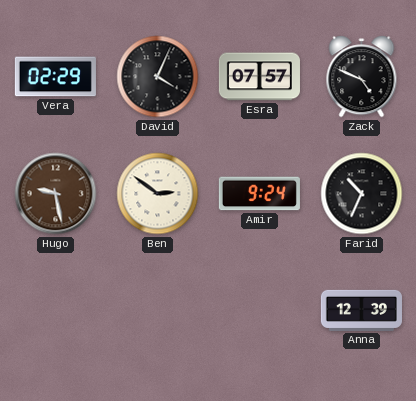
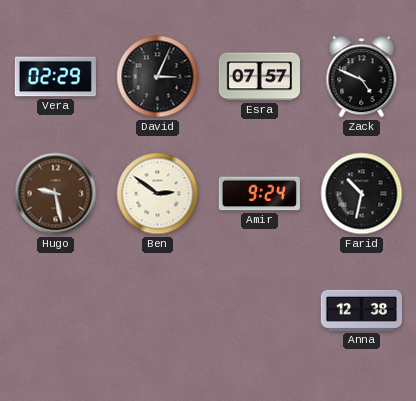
David: 4:04 -> 3:04 (158, 77)
Farid: 10:34 -> 10:32 (362, 194)
Anna: 12:39 -> 12:38 (361, 310)
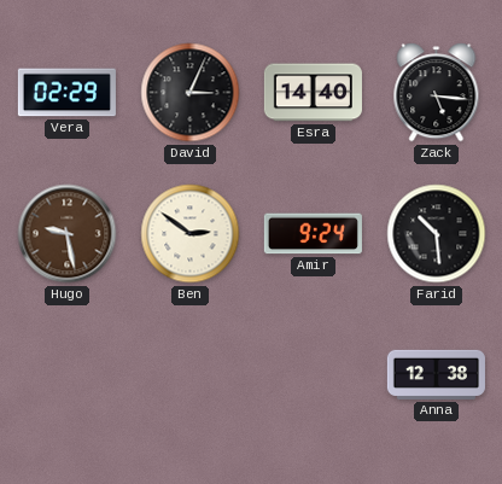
Esra: 07:57 -> 14:40 (313, 93)
Zack: 4:49 -> 5:16 (437, 93)
Farid: 10:32 -> 10:29 (437, 234)
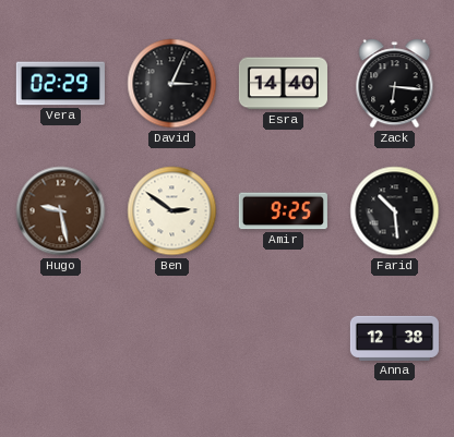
Zack: 5:16 -> 6:16 (395, 84)
Amir: 9:24 -> 9:25 (283, 211)
